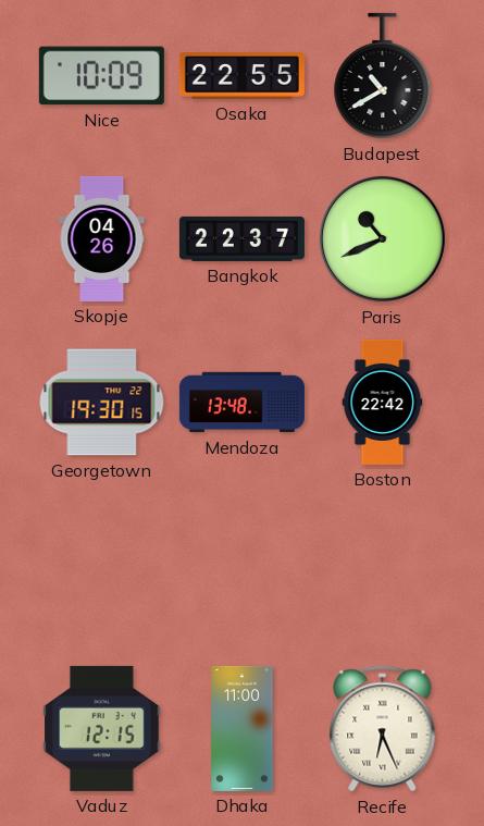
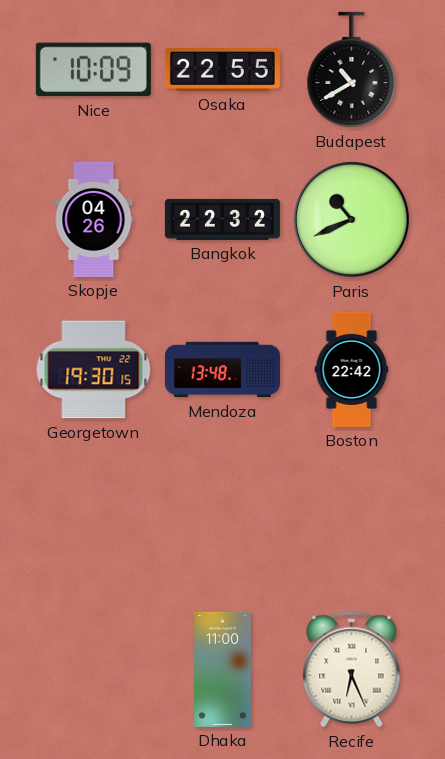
Bangkok: 22:37 -> 22:32 (222, 219)
Vaduz: 12:15 -> none (102, 728)
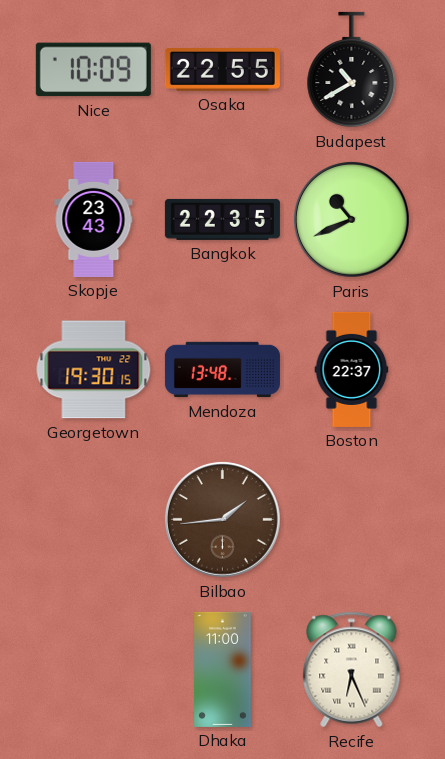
Skopje: 04:26 -> 23:43 (94, 219)
Bangkok: 22:32 -> 22:35 (222, 219)
Boston: 22:42 -> 22:37 (352, 369)
Bilbao: none -> 1:44 (223, 520)
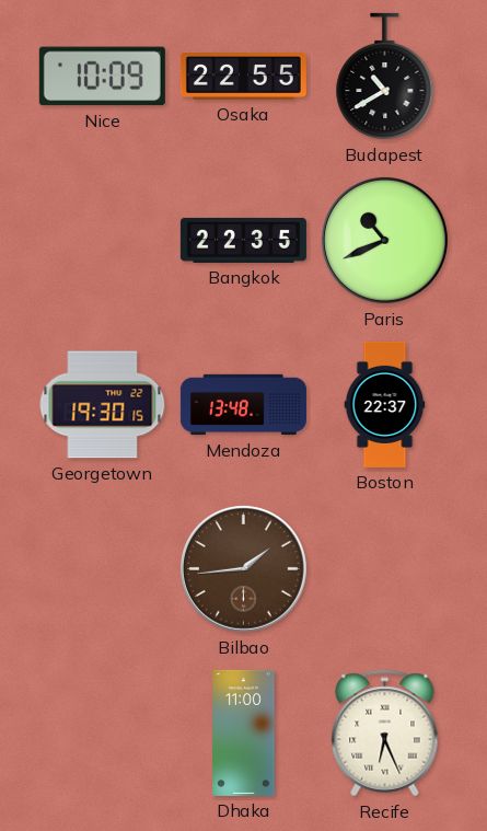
Skopje: 23:43 -> none (94, 219)
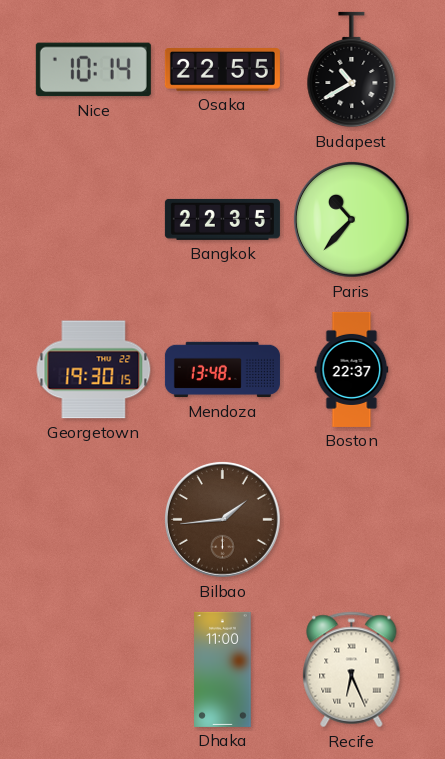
Nice: 10:09 -> 10:14 (93, 70)
Paris: 10:41 -> 10:37 (352, 220)
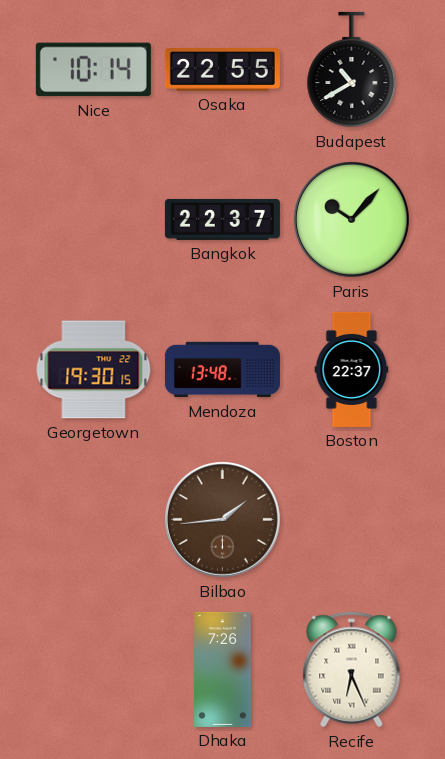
Bangkok: 22:35 -> 22:37 (222, 219)
Paris: 10:37 -> 10:07 (352, 220)
Dhaka: 11:00 -> 7:26 (223, 669)
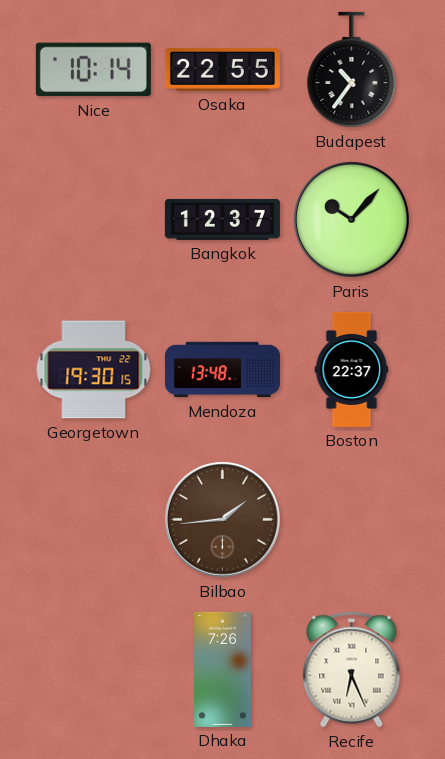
Budapest: 10:40 -> 10:36 (352, 70)
Bangkok: 22:37 -> 12:37 (222, 219)
